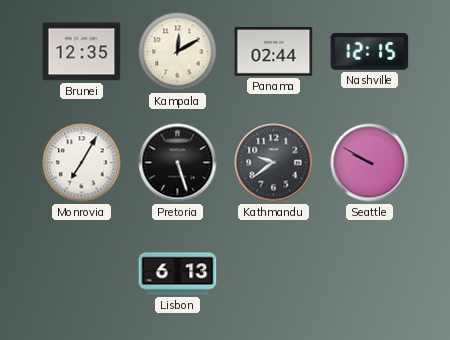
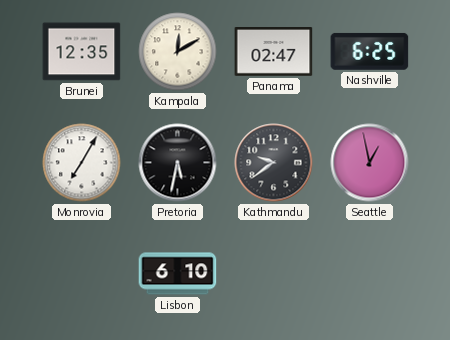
Panama: 02:44 -> 02:47 (274, 52)
Nashville: 12:15 -> 6:25 (370, 51)
Pretoria: 5:27 -> 5:32 (178, 163)
Seattle: 9:50 -> 12:58 (370, 163)
Lisbon: 6:13 -> 6:10 (178, 274)
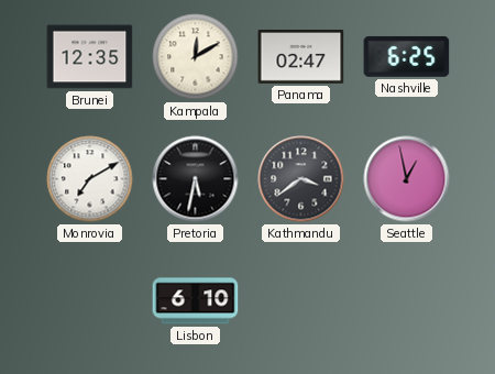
Monrovia: 7:05 -> 7:10 (90, 179)
Kathmandu: 9:39 -> 3:39 (301, 179)
